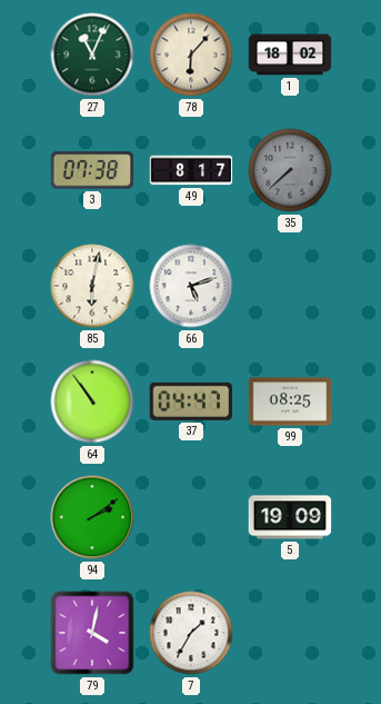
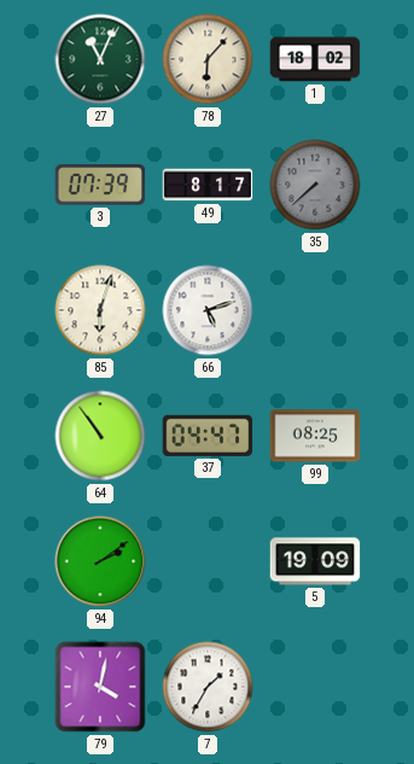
3: 07:38 -> 07:39 (100, 185)
85: 6:02 -> 6:03 (100, 310)
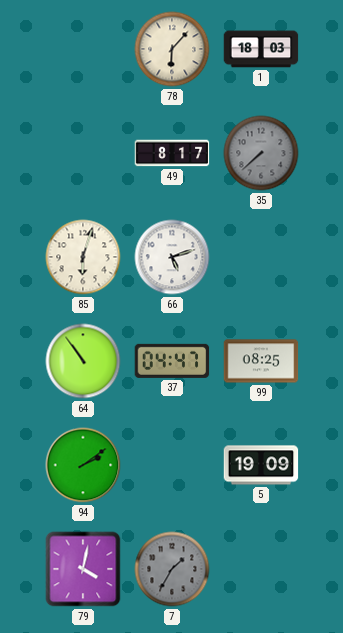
27: 11:04 -> none (100, 59)
1: 18:02 -> 18:03 (261, 49)
3: 07:39 -> none (100, 185)
7 dial: white -> grey (172, 569)
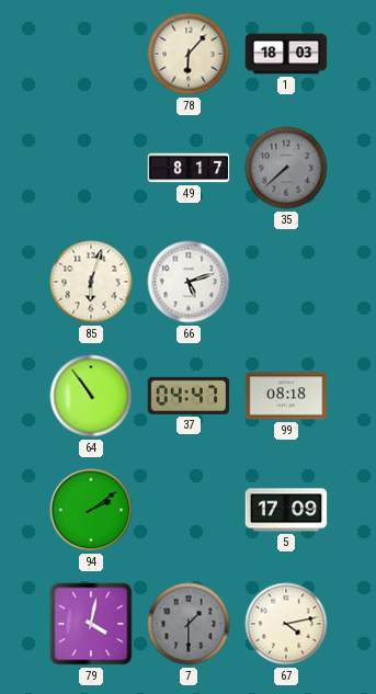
99: 08:25 -> 08:18 (286, 396)
5: 19:09 -> 17:09 (286, 510)
7: 1:35 -> 1:30 (189, 624)
67: none -> 4:13 (286, 624)
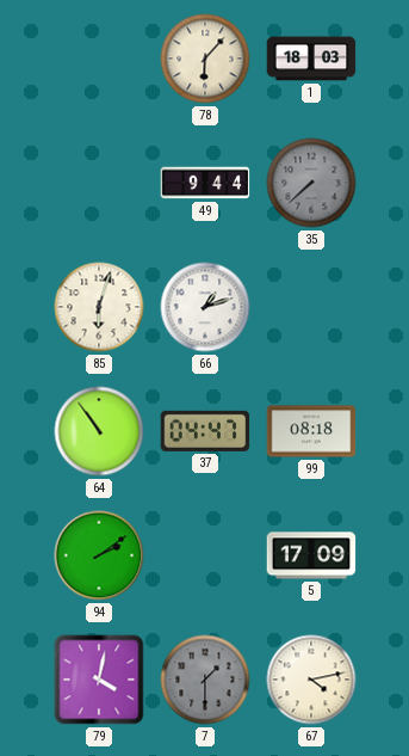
49: 8:17 -> 9:44 (205, 183)
66: 5:12 -> 1:12 (205, 307)
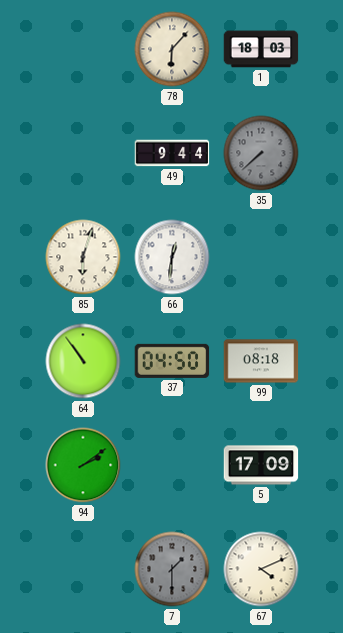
66: 1:12 -> 12:31 (172, 257)
37: 04:47 -> 04:50 (172, 361)
79: 4:02 -> none (99, 680)
67: 4:13 -> 4:11 (261, 569)
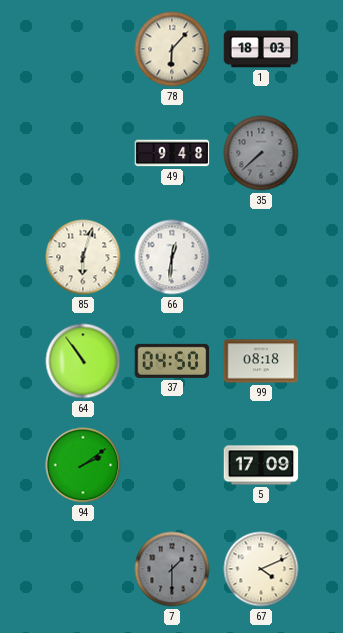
49: 9:44 -> 9:48 (172, 153)
